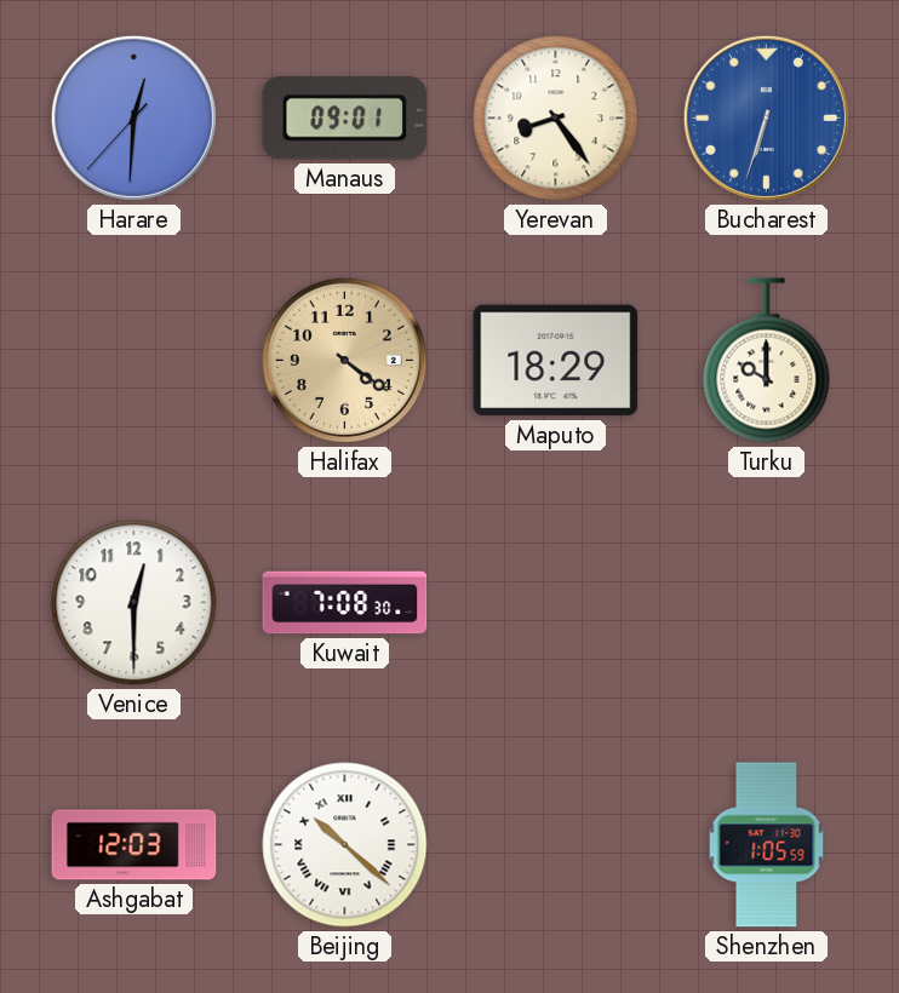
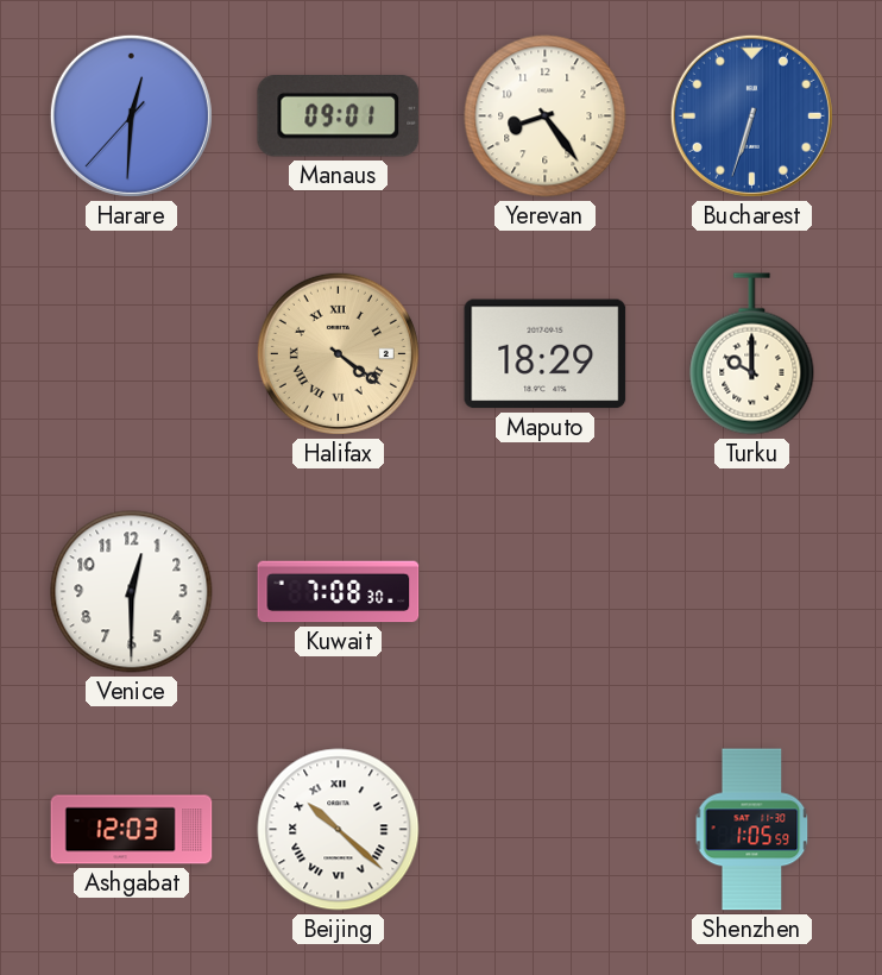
Halifax numerals: Arabic -> Roman (338, 353)
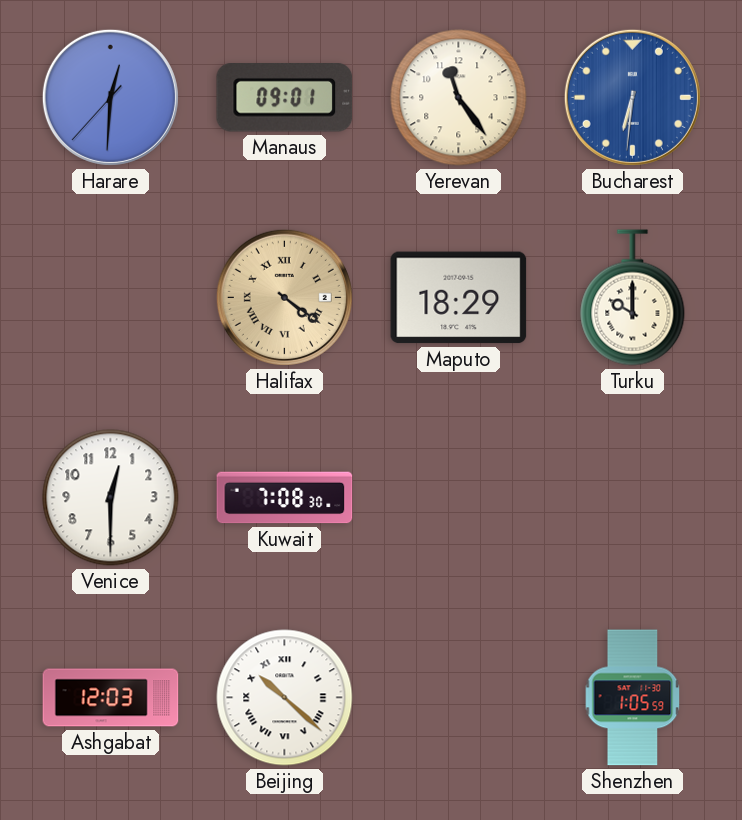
Yerevan: 8:24 -> 11:24 (459, 98)
Bucharest: 6:33 -> 6:31 (632, 97)
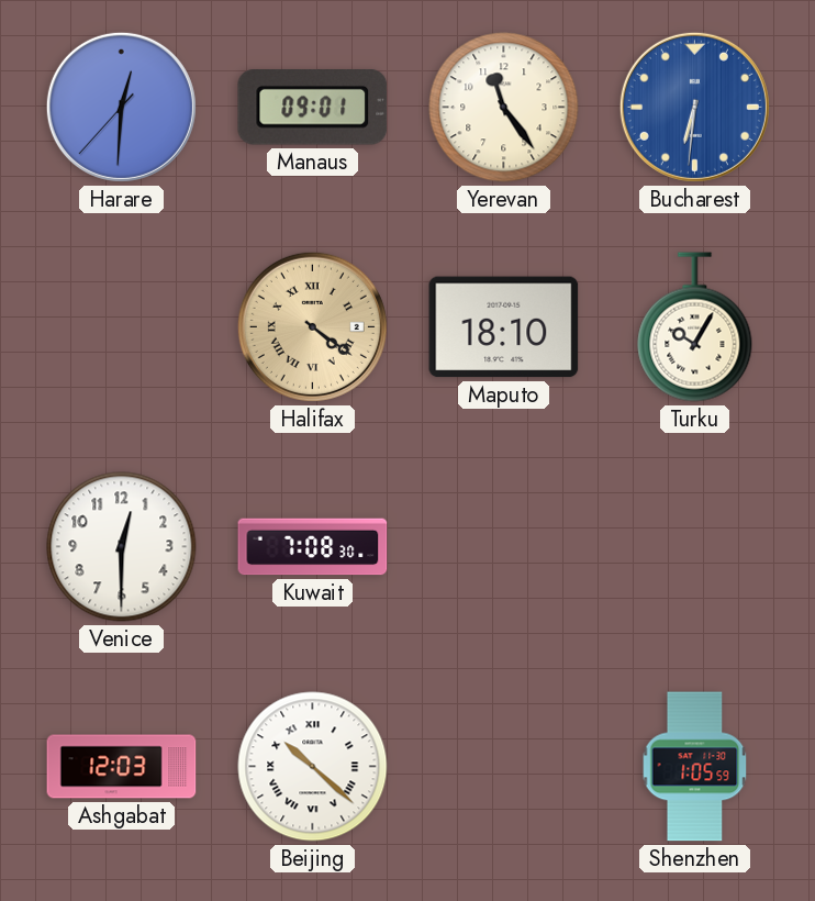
Maputo: 18:29 -> 18:10 (504, 327)
Turku: 10:00 -> 10:05 (695, 327)
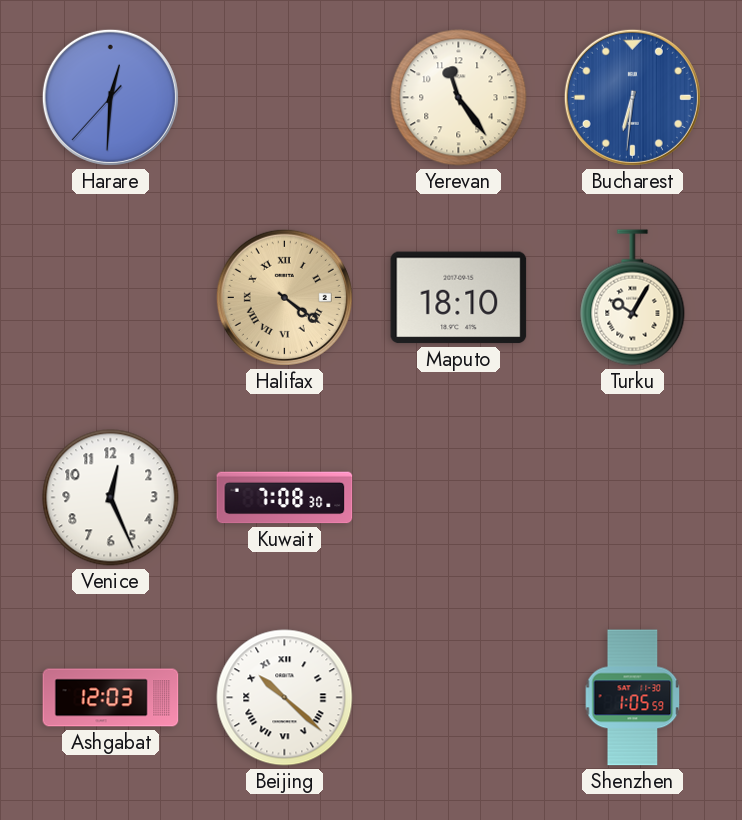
Manaus: 09:01 -> none (313, 108)
Venice: 12:30 -> 12:26 (111, 498)
